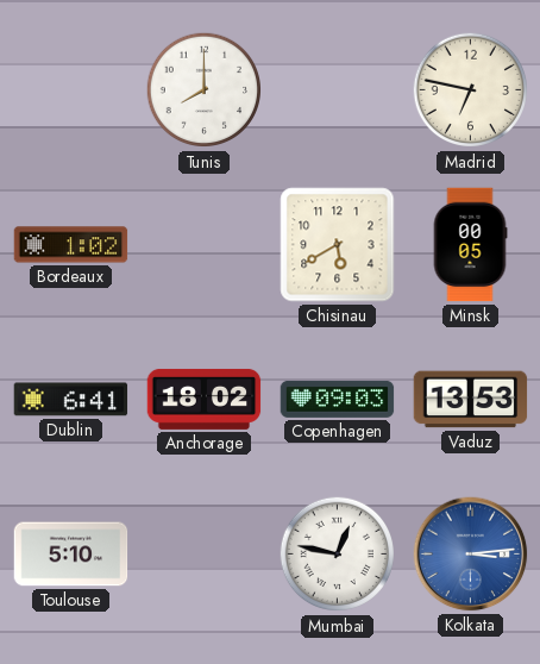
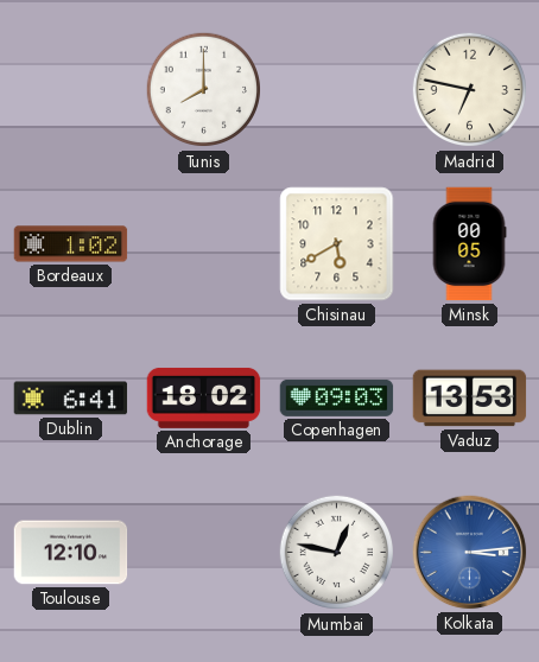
Toulouse: 5:10 -> 12:10 (71, 553)
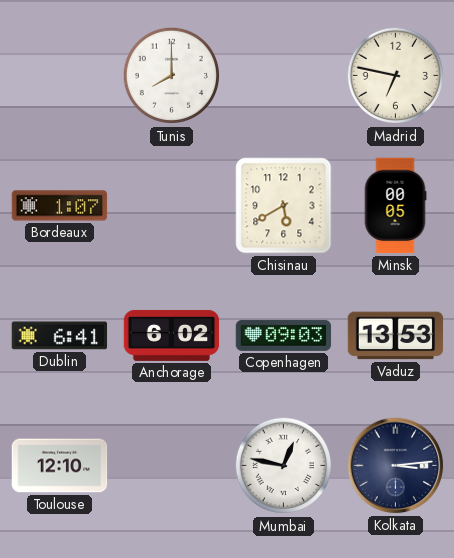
Bordeaux: 1:02 -> 1:07 (60, 206)
Anchorage: 18:02 -> 6:02 (172, 335)
Kolkata dial: blue -> navy (396, 466)
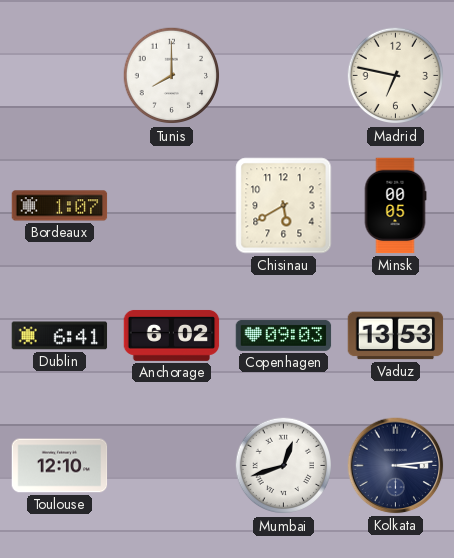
Mumbai: 12:47 -> 12:42 (284, 466)
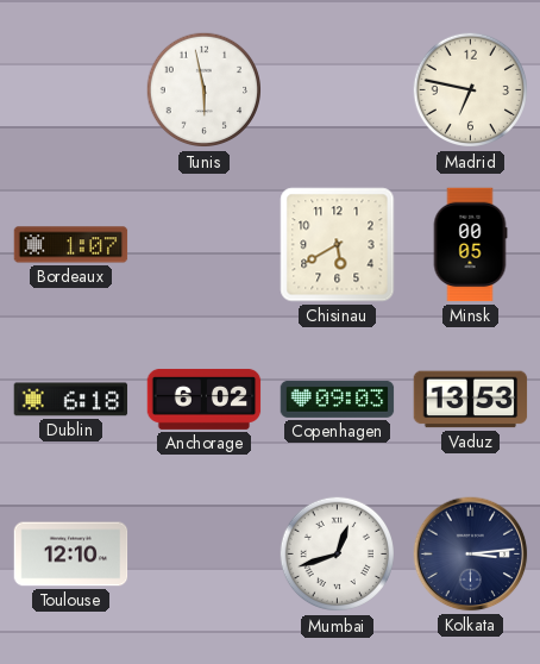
Tunis: 8:00 -> 5:58 (205, 90)
Dublin: 6:41 -> 6:18 (71, 400)
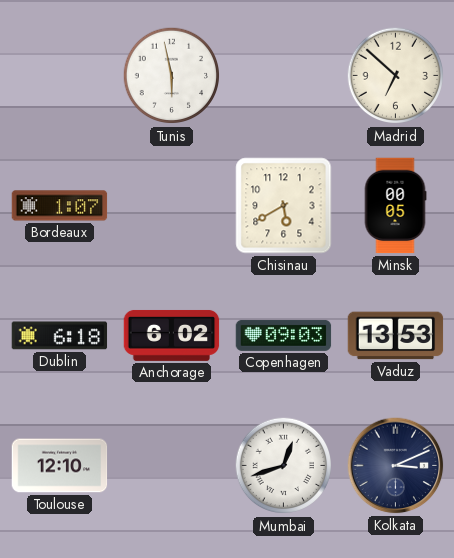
Madrid: 6:47 -> 6:52 (396, 76)
Kolkata: 3:14 -> 3:11 (396, 466)
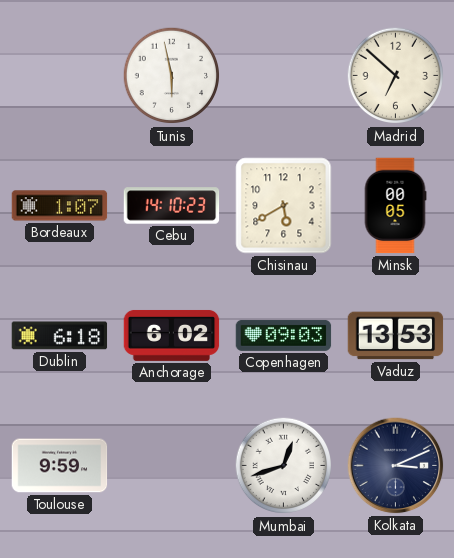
Cebu: none -> 14:10 (172, 206)
Toulouse: 12:10 -> 9:59 (60, 466)
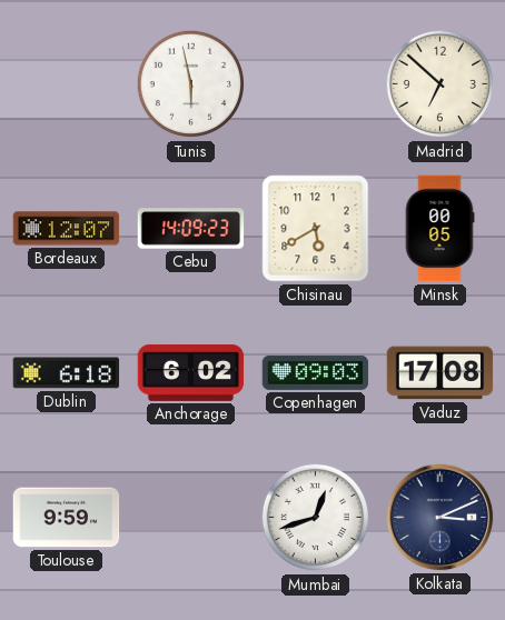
Bordeaux: 1:07 -> 12:07 (67, 229)
Cebu: 14:10 -> 14:09 (191, 229)
Vaduz: 13:53 -> 17:08 (440, 373)
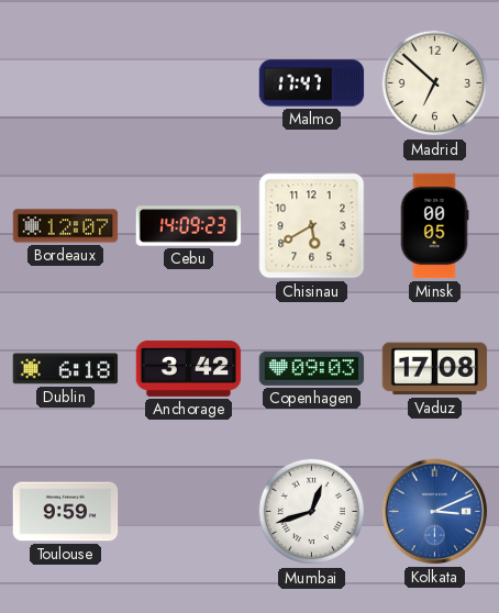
Tunis: 5:58 -> none (191, 84)
Malmo: none -> 17:47 (312, 83)
Anchorage: 6:02 -> 3:42 (189, 368)
Kolkata dial: navy -> blue (435, 512)
